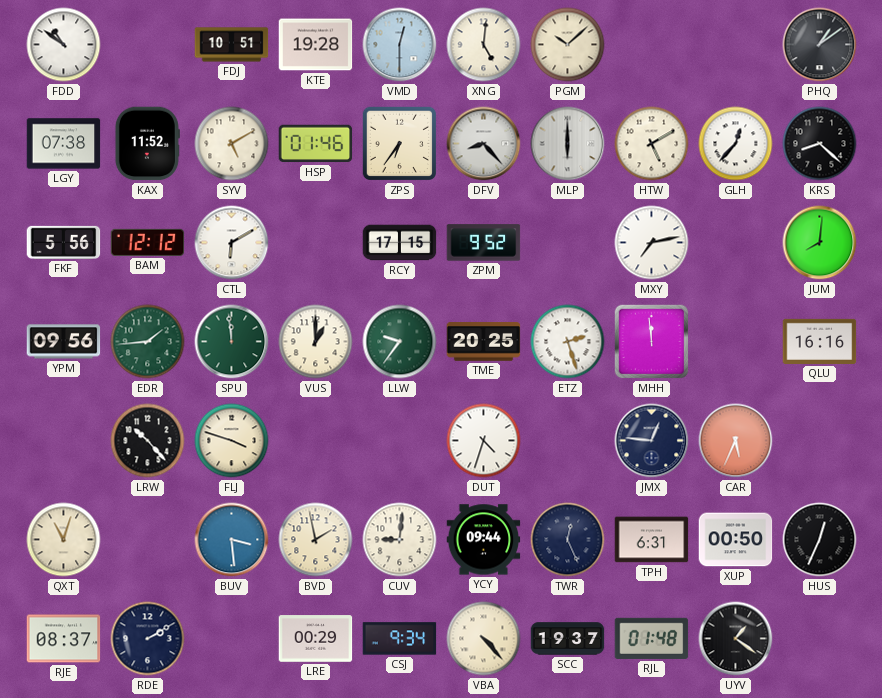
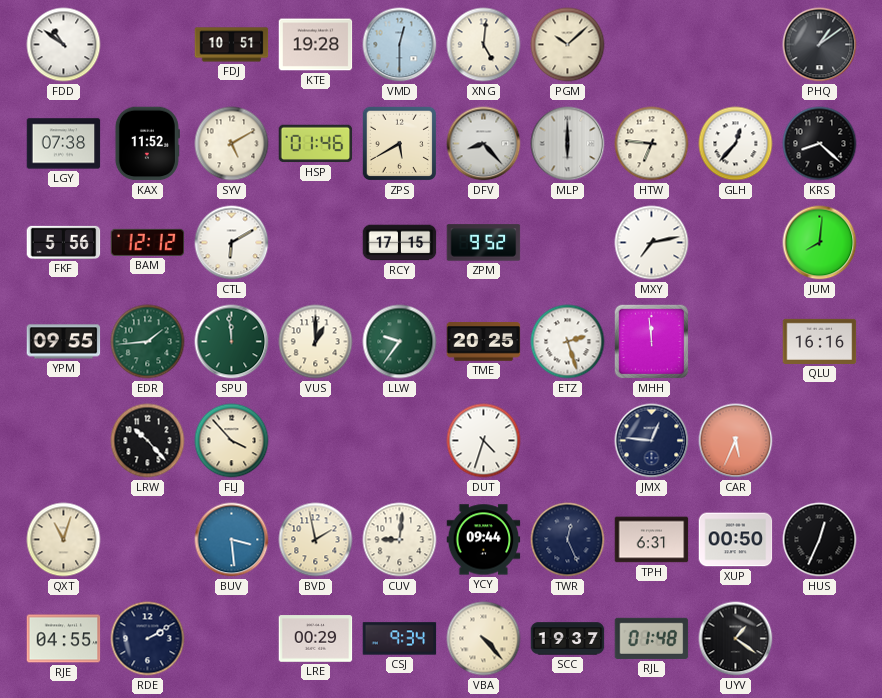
ZPS: 6:36 -> 5:40 (400, 144)
HTW: 5:10 -> 6:46 (652, 144)
YPM: 09:56 -> 09:55 (64, 342)
FLJ: 3:48 -> 3:53 (232, 441)
RJE: 08:37 -> 04:55 (64, 639)
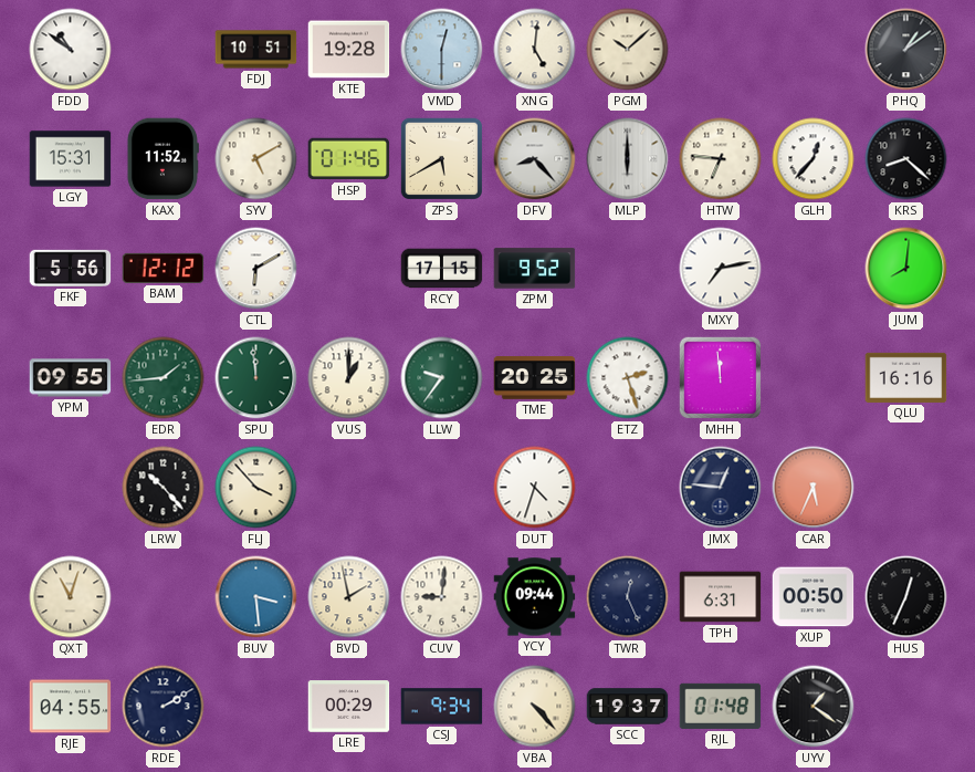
LGY: 07:38 -> 15:31 (71, 159)
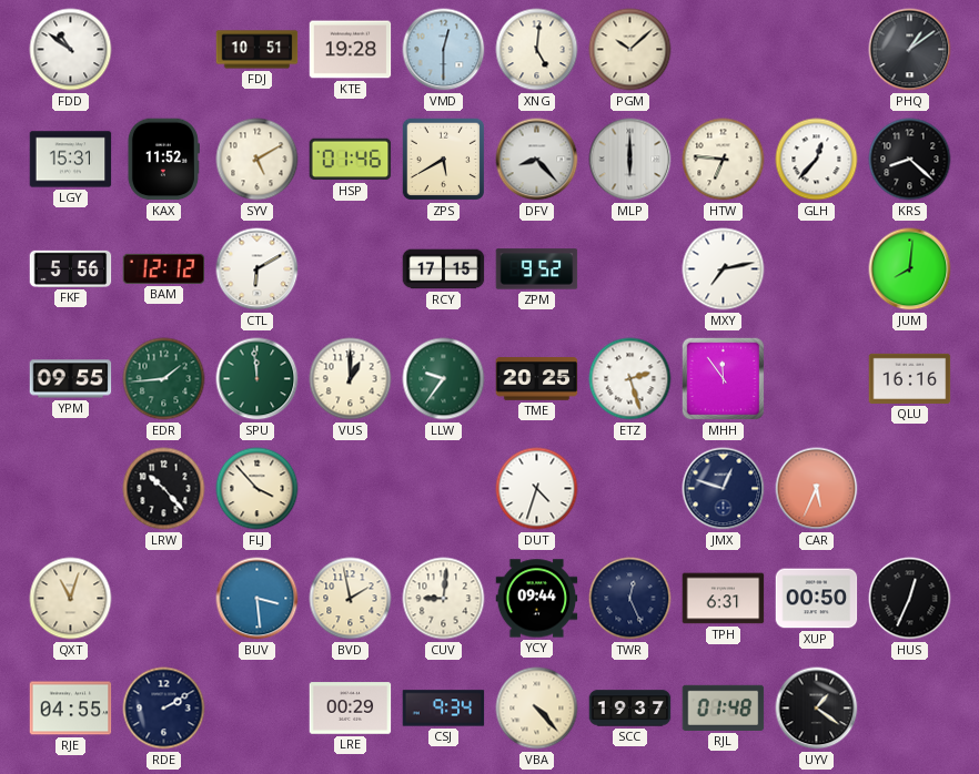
MHH: 11:59 -> 11:54 (724, 379)
JMX: 12:46 -> 12:48 (724, 489)
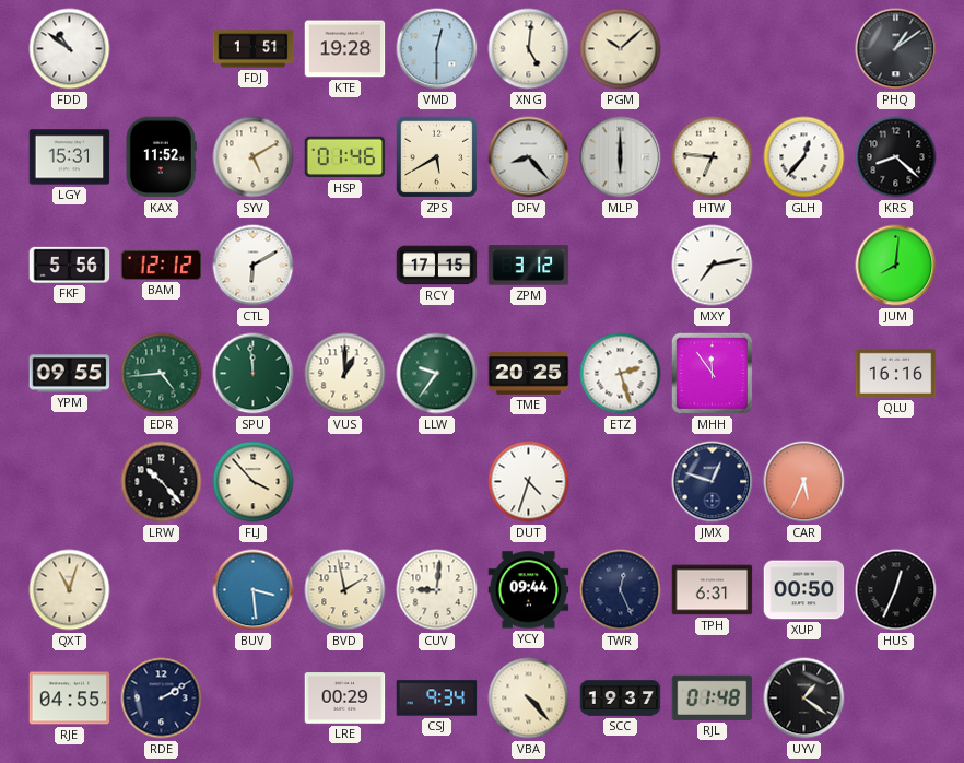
FDJ: 10:51 -> 1:51 (254, 49)
ZPM: 9:52 -> 3:12 (529, 266)
EDR: 1:44 -> 4:44 (162, 374)
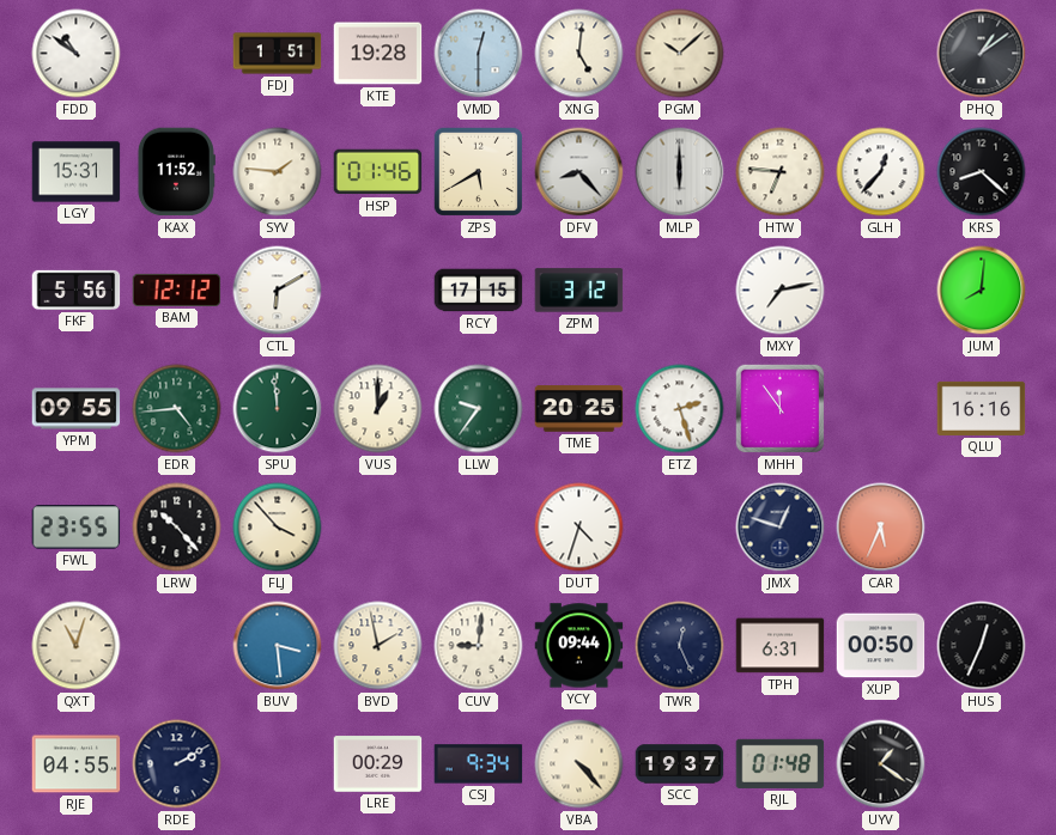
SYV: 5:10 -> 1:46 (278, 172)
FWL: none -> 23:55 (77, 528)
